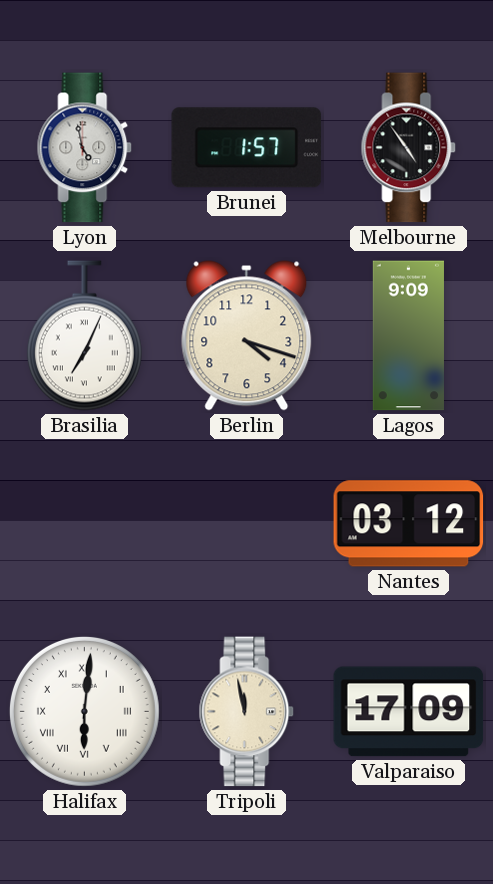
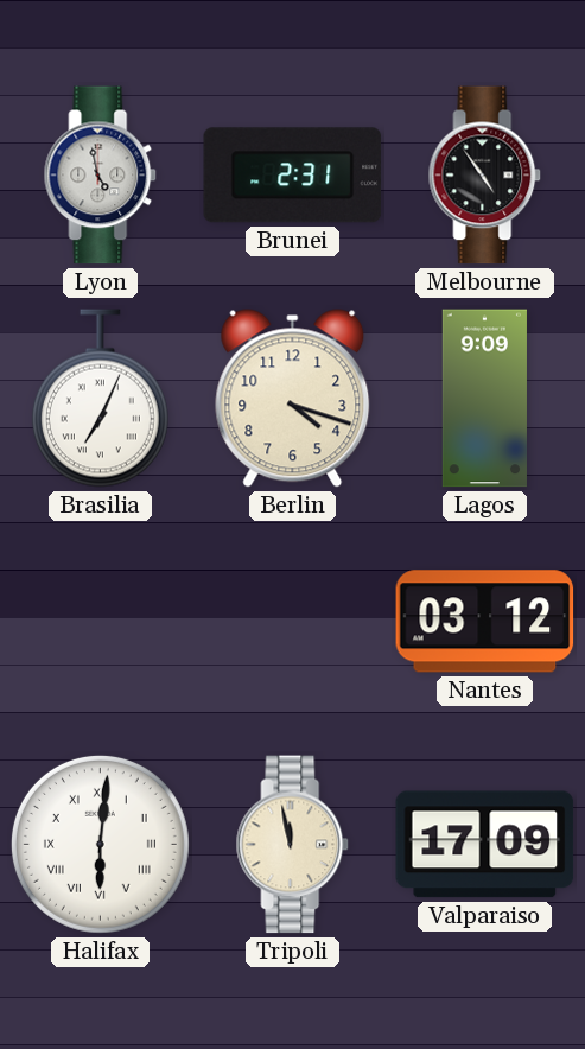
Brunei: 1:57 -> 2:31 (293, 176)
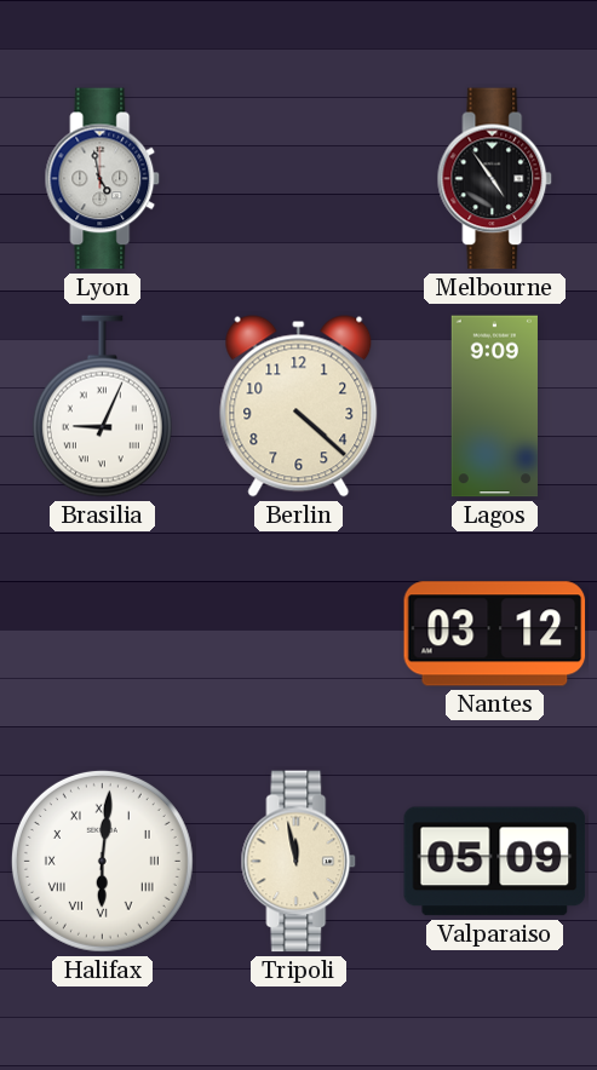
Brunei: 2:31 -> none (293, 176)
Brasilia: 7:04 -> 9:04 (102, 407)
Berlin: 4:18 -> 4:22 (299, 407)
Valparaiso: 17:09 -> 05:09 (495, 862)
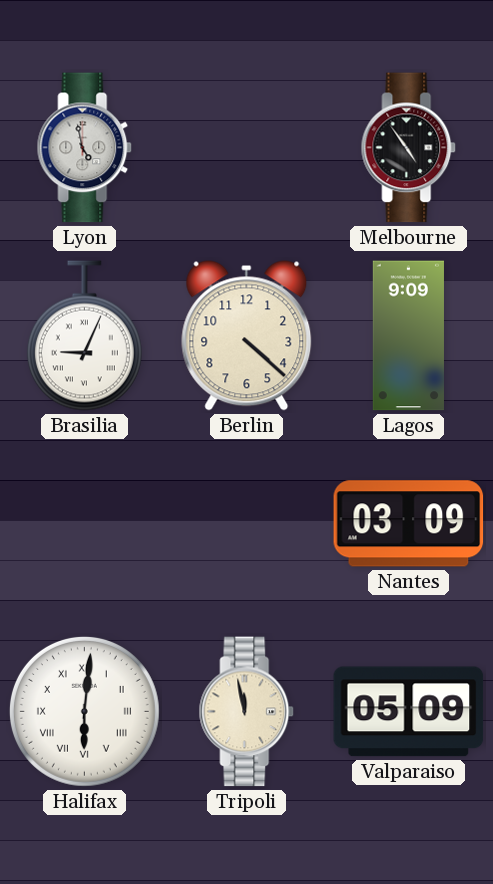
Nantes: 03:12 -> 03:09 (409, 524)
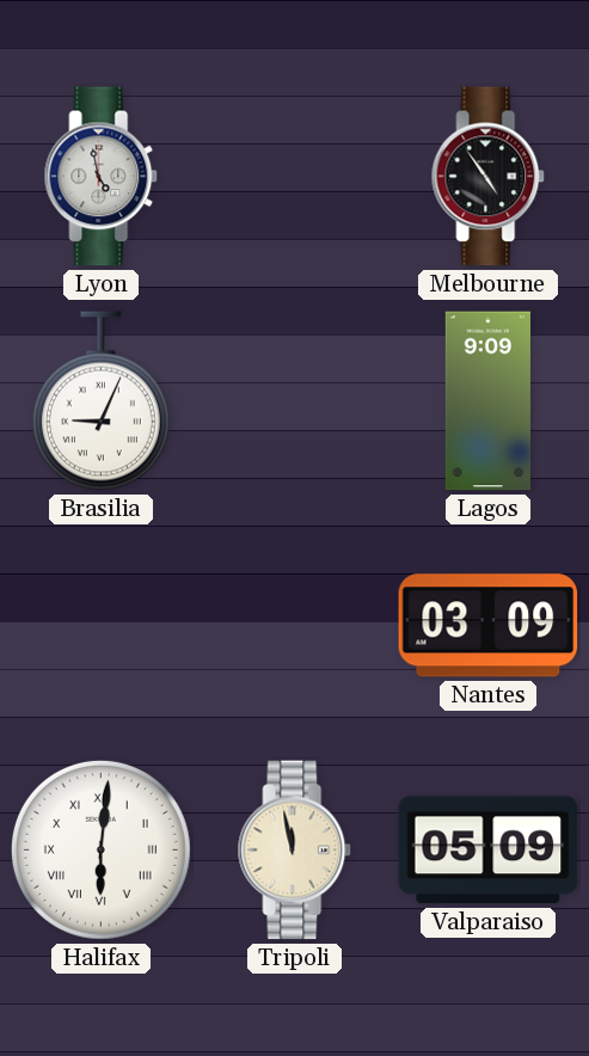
Berlin: 4:22 -> none (247, 336)
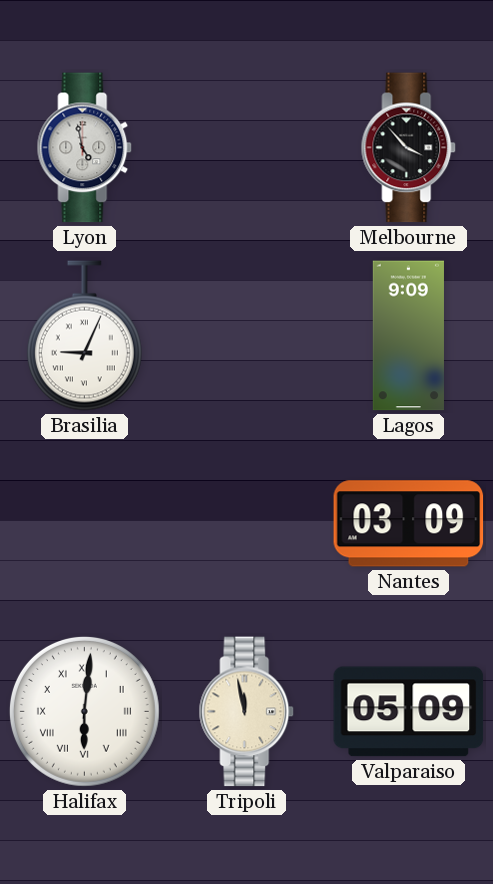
Melbourne: 4:54 -> 3:53 (409, 148)
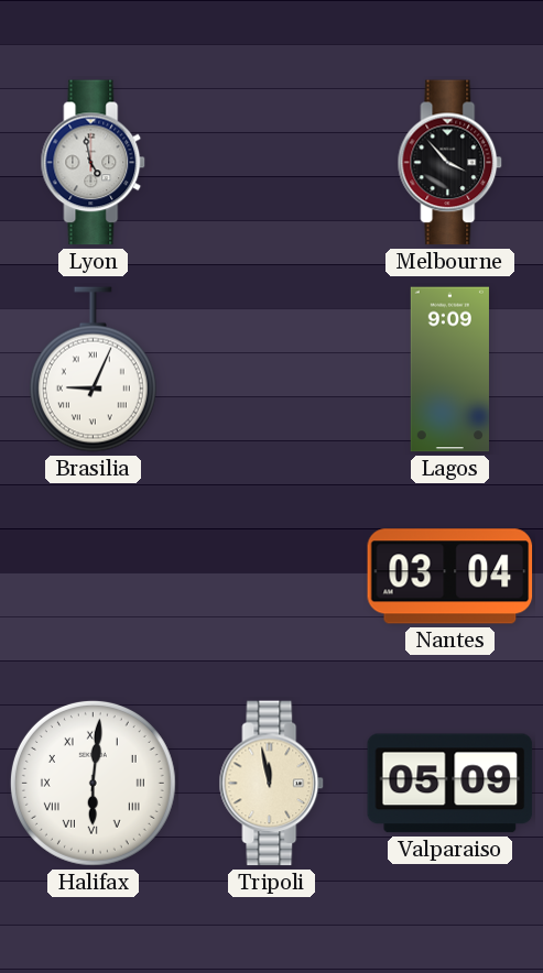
Nantes: 03:09 -> 03:04 (450, 577)
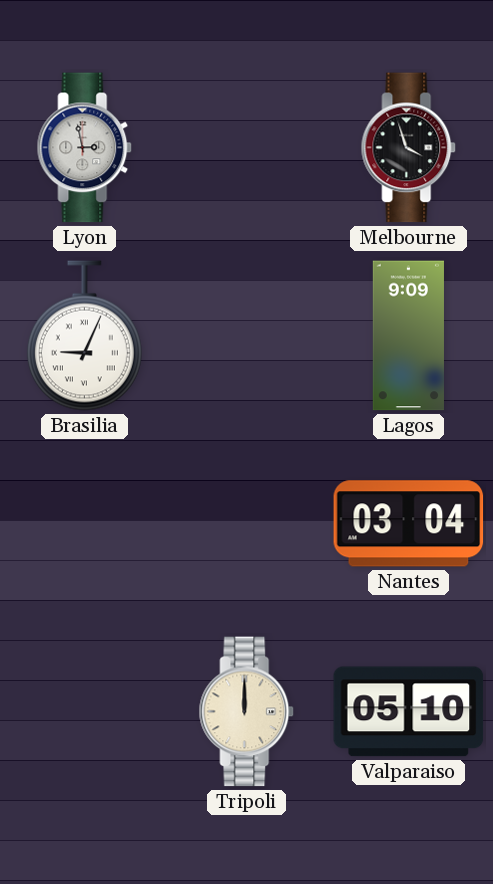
Lyon: 4:58 -> 2:58 (85, 148)
Melbourne: 3:53 -> 3:57 (409, 148)
Halifax: 6:01 -> none (93, 783)
Tripoli: 11:58 -> 12:00 (247, 712)
Valparaiso: 05:09 -> 05:10 (409, 712)
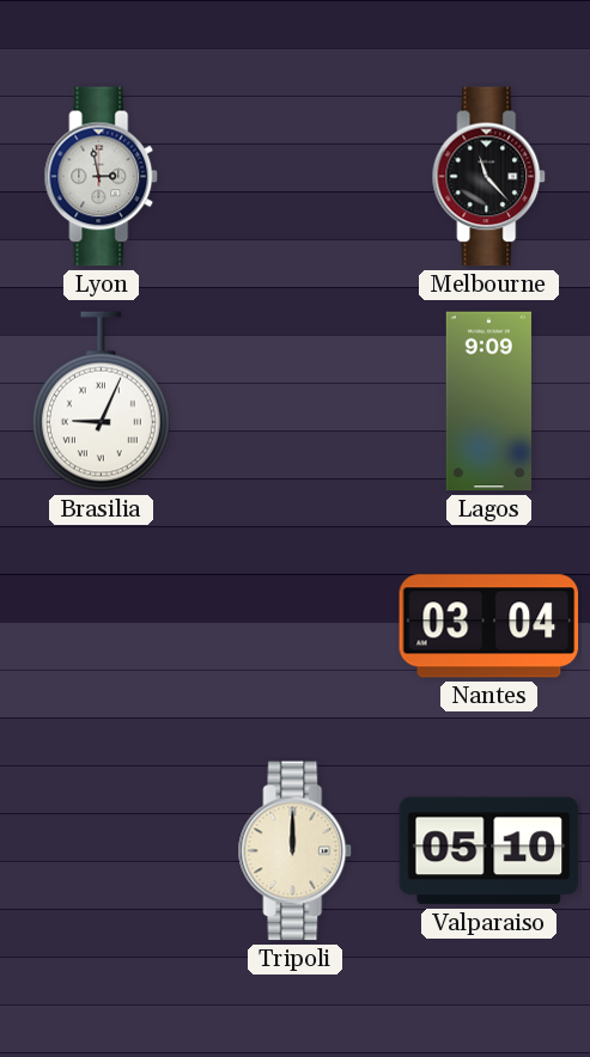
Melbourne: 3:57 -> 11:23 (489, 177)
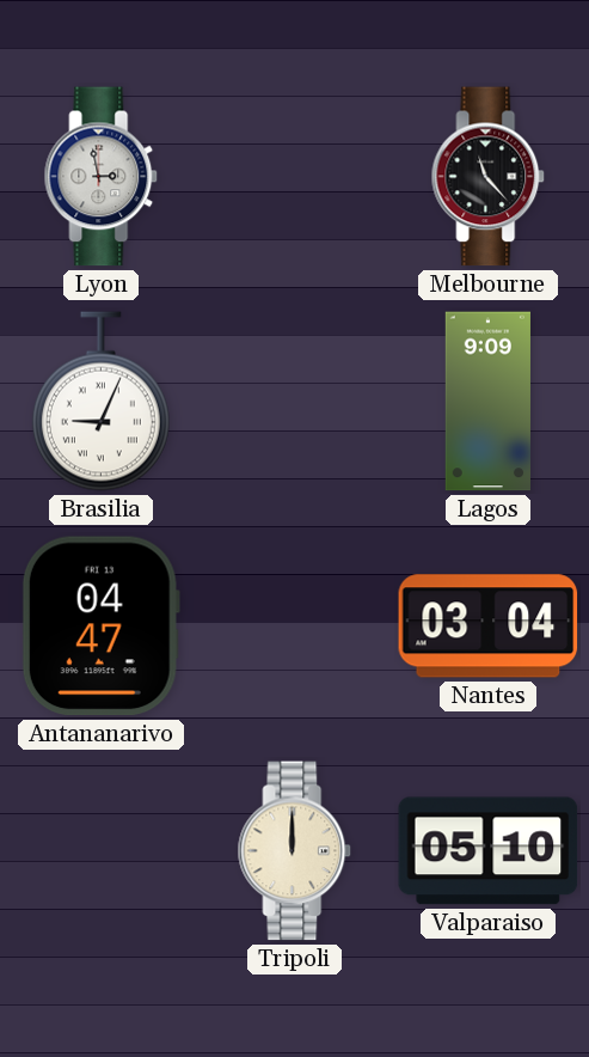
Antananarivo: none -> 04:47 (100, 627)
